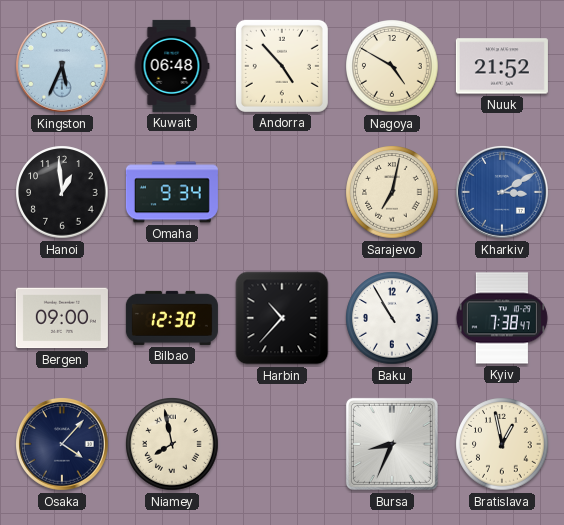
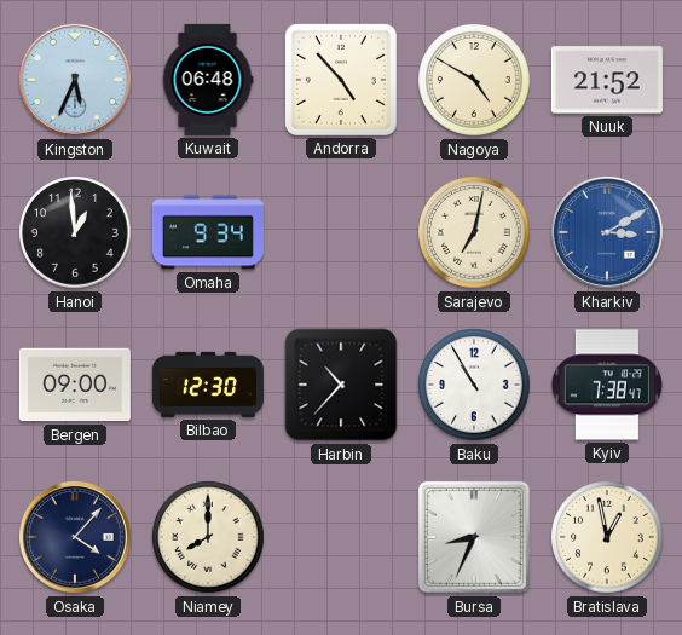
Niamey: 7:58 -> 8:00 (208, 537)
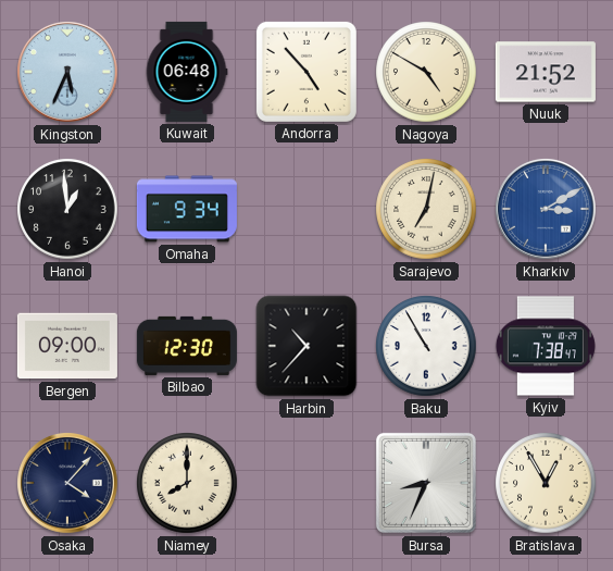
Bratislava: 12:58 -> 12:55 (546, 483)
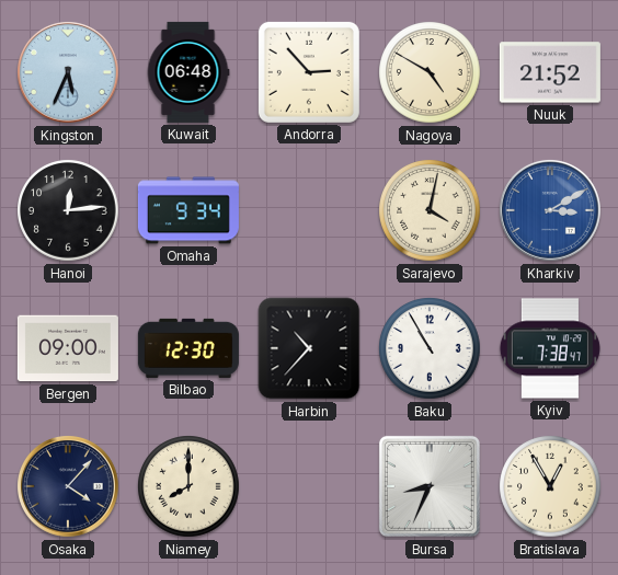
Andorra: 4:53 -> 2:53 (309, 72)
Hanoi: 12:59 -> 12:14 (68, 210)
Sarajevo: 7:02 -> 4:02 (430, 210)
